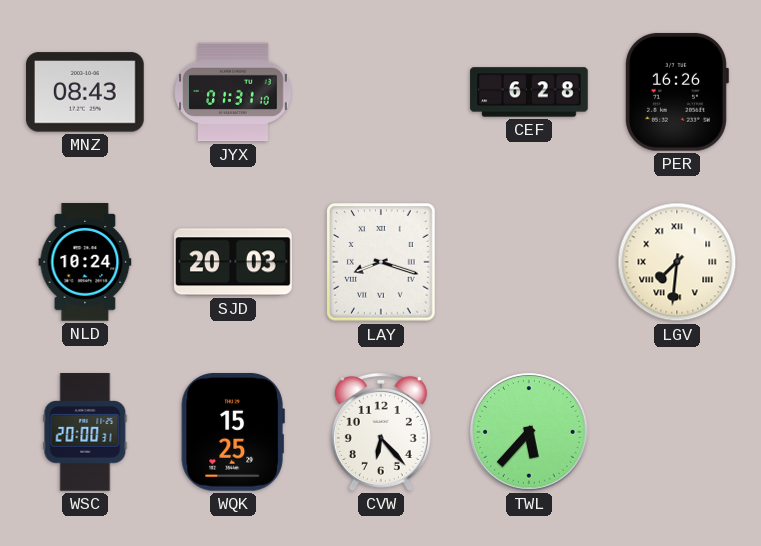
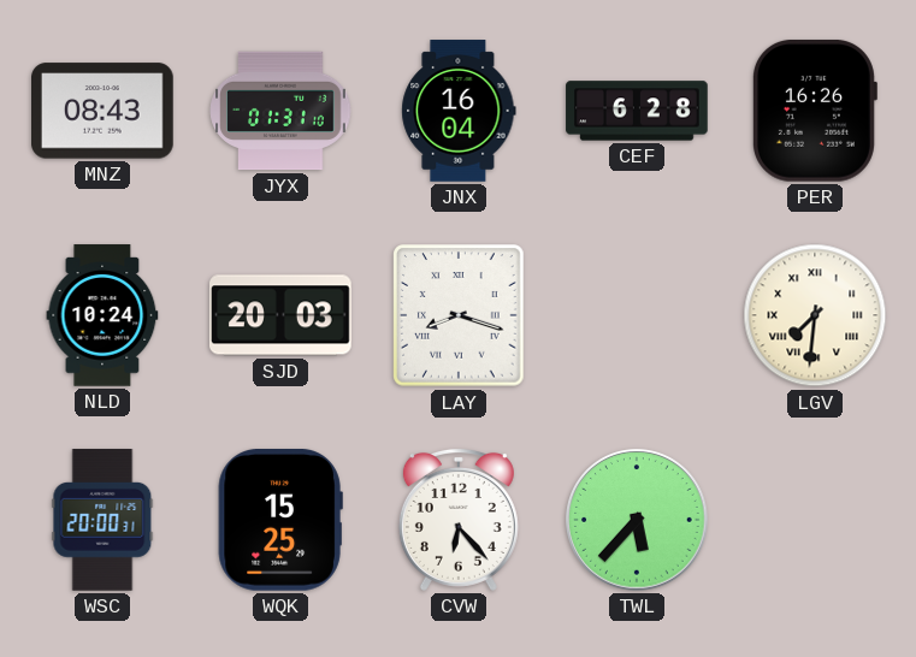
JNX: none -> 16:04 (459, 111)
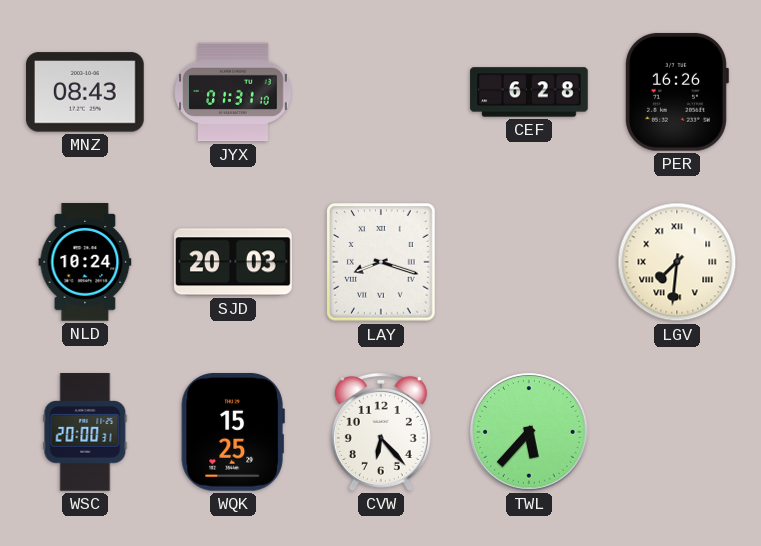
JNX: 16:04 -> none (459, 111)
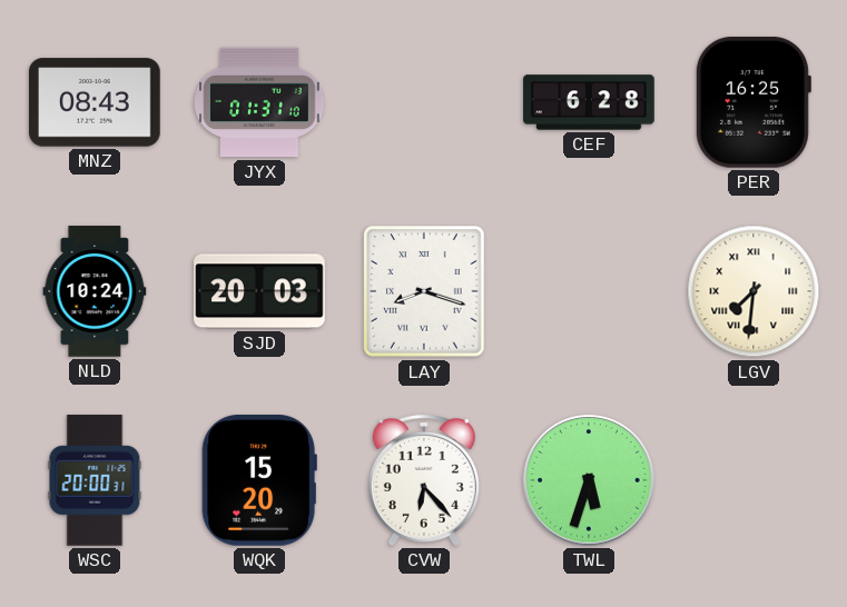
PER: 16:26 -> 16:25 (752, 102)
WQK: 15:25 -> 15:20 (259, 481)
TWL: 5:37 -> 5:33 (589, 480)
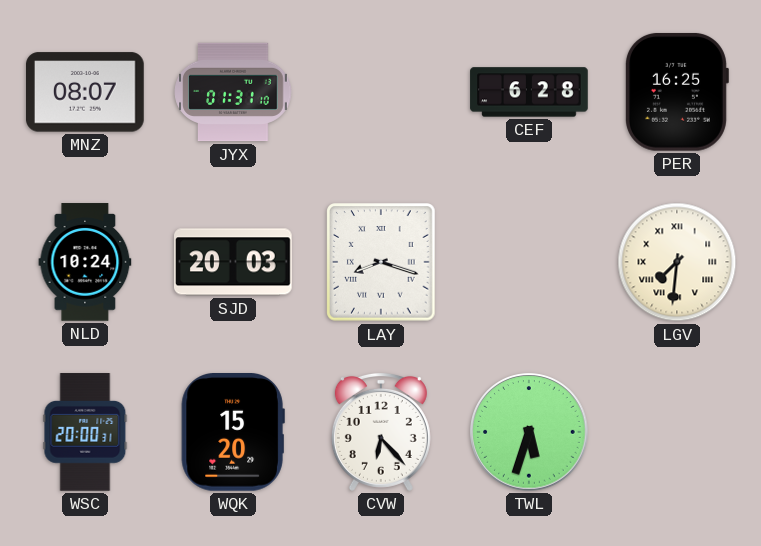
MNZ: 08:43 -> 08:07 (86, 92)
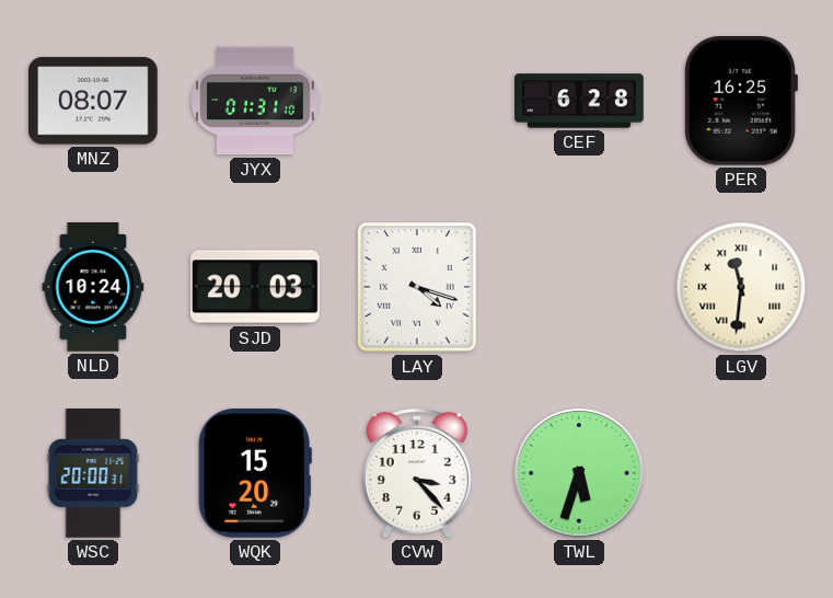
LAY: 8:18 -> 4:18 (417, 287)
LGV: 7:31 -> 11:31 (741, 287)
CVW: 6:23 -> 3:23 (417, 473)
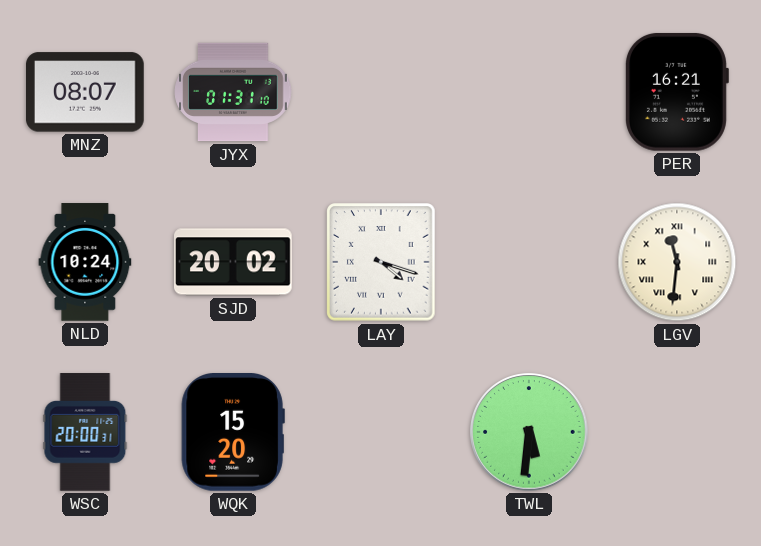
CEF: 6:28 -> none (579, 101)
PER: 16:25 -> 16:21 (676, 92)
SJD: 20:03 -> 20:02 (233, 262)
CVW: 3:23 -> none (417, 473)
TWL: 5:33 -> 5:31 (529, 432)
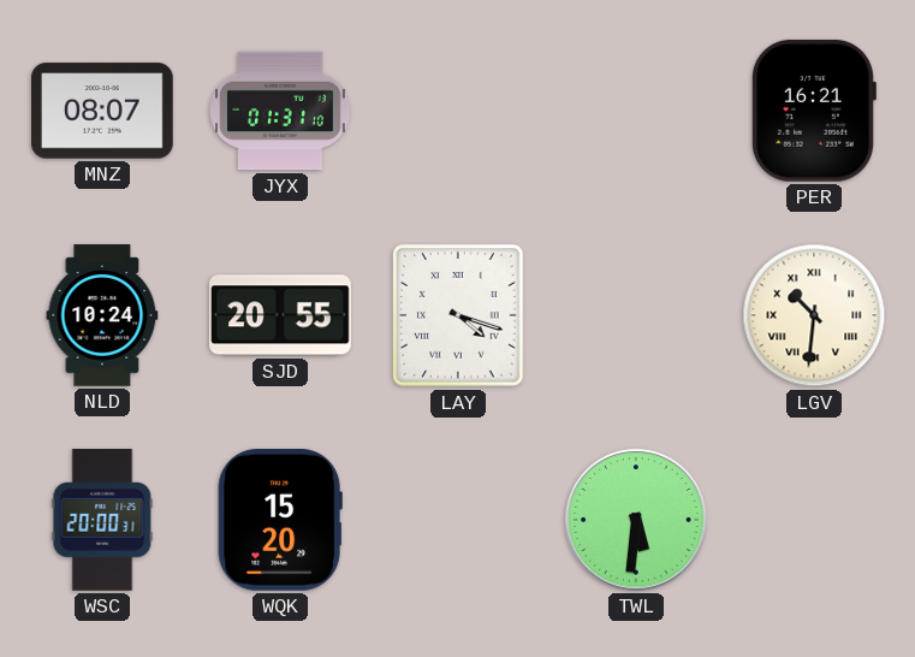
SJD: 20:02 -> 20:55 (280, 315)
LGV: 11:31 -> 10:31 (814, 315)
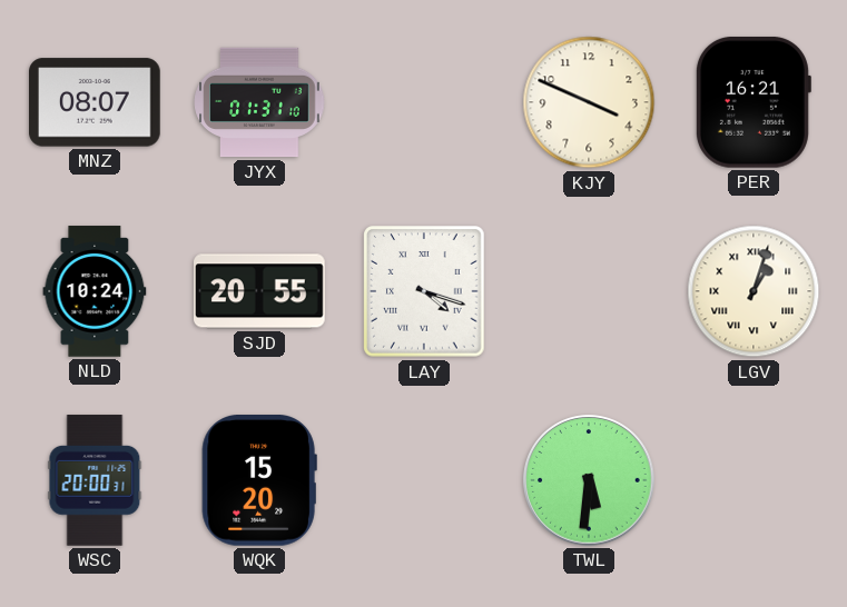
KJY: none -> 3:49 (589, 102)
LGV: 10:31 -> 1:03 (754, 291)
